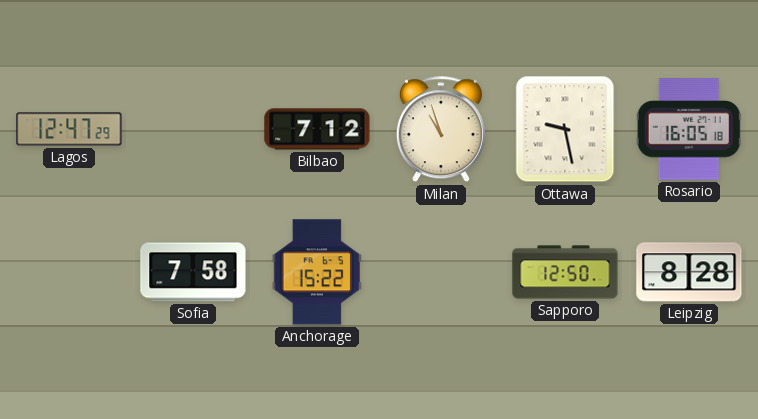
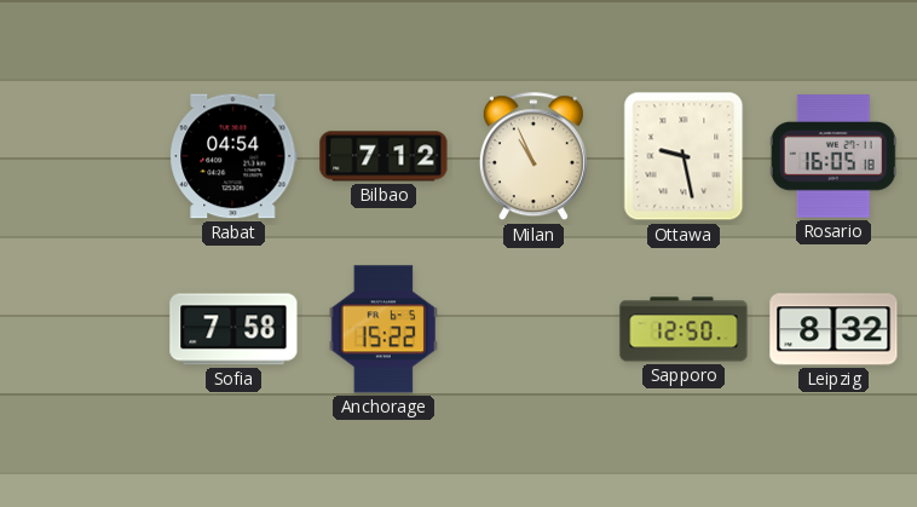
Lagos: 12:47 -> none (69, 129)
Rabat: none -> 04:54 (233, 156)
Milan: 10:57 -> 10:56 (534, 157)
Leipzig: 8:28 -> 8:32 (834, 329)
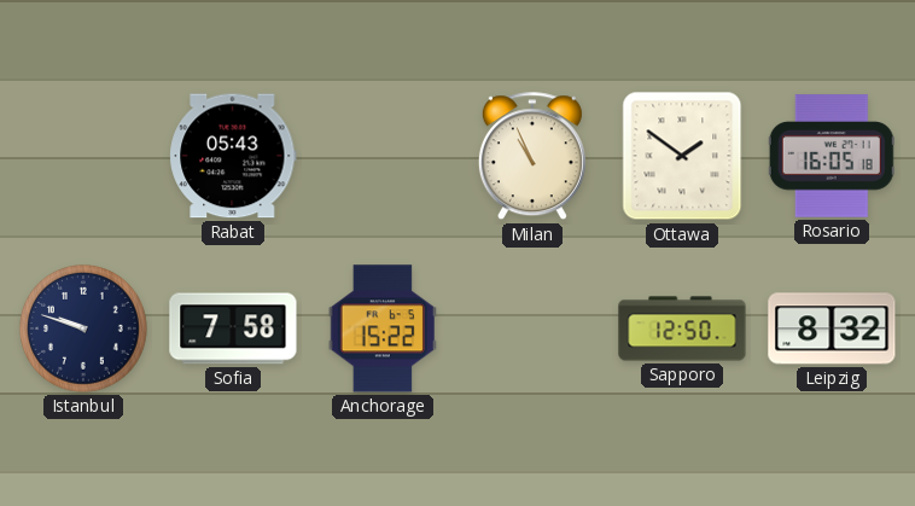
Rabat: 04:54 -> 05:43 (233, 156)
Bilbao: 7:12 -> none (383, 156)
Ottawa: 9:28 -> 1:51 (682, 156)
Istanbul: none -> 9:48 (84, 330)
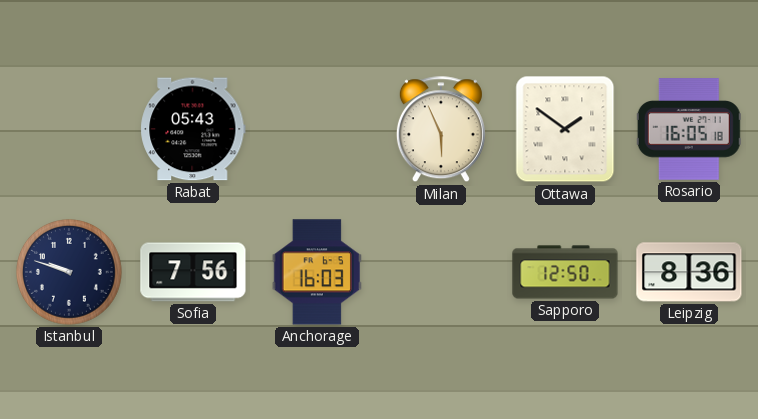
Milan: 10:56 -> 5:56 (441, 130)
Sofia: 7:58 -> 7:56 (193, 272)
Anchorage: 15:22 -> 16:03 (316, 272)
Leipzig: 8:32 -> 8:36 (689, 272)
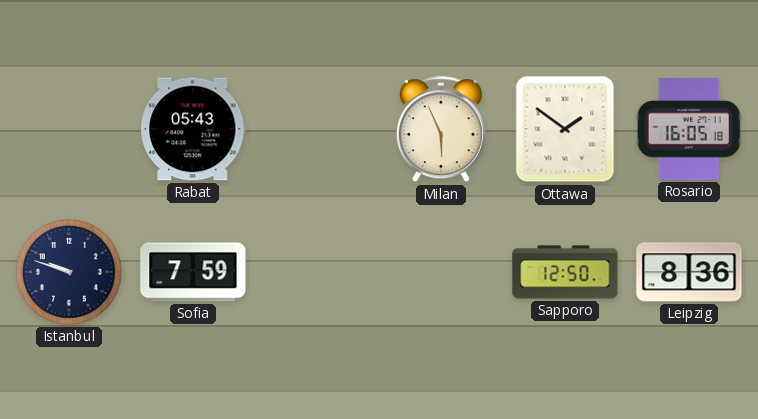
Sofia: 7:56 -> 7:59 (193, 272)
Anchorage: 16:03 -> none (316, 272)
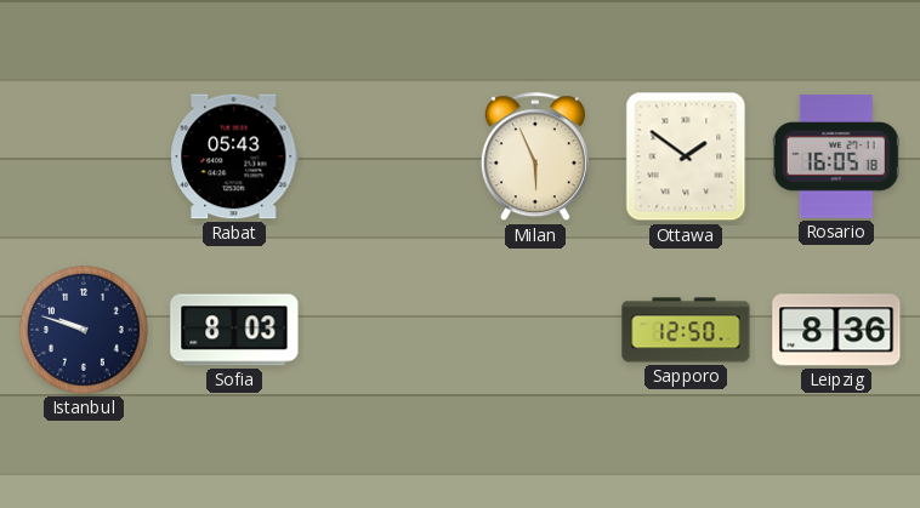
Sofia: 7:59 -> 8:03 (234, 330)
